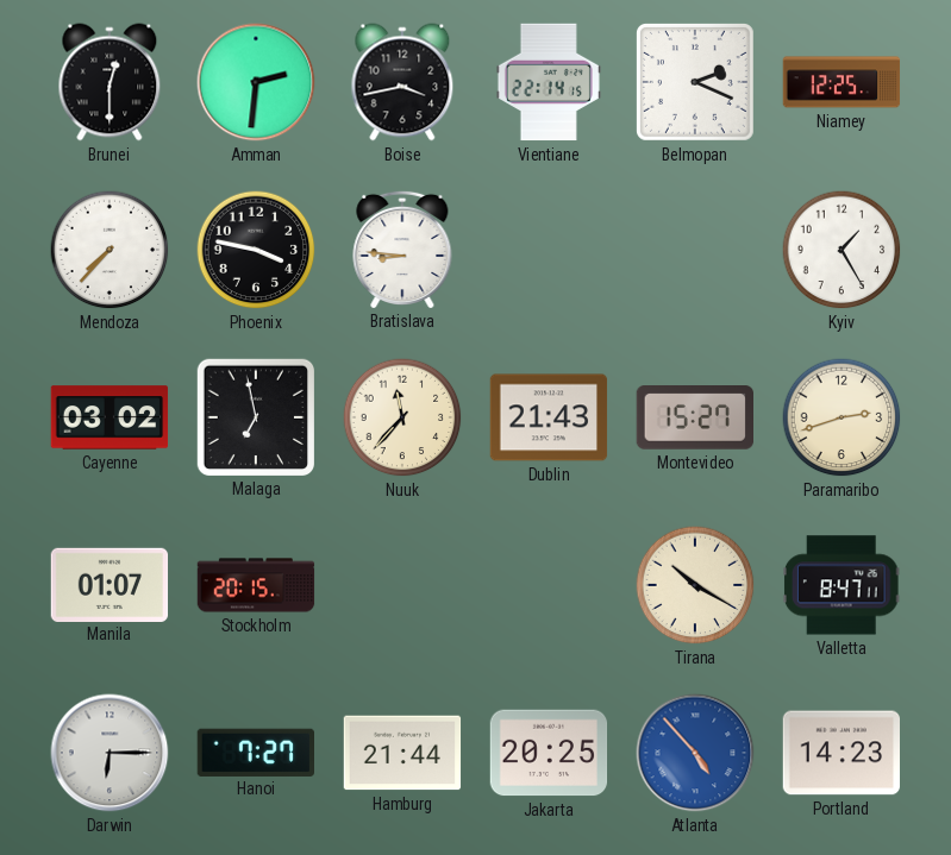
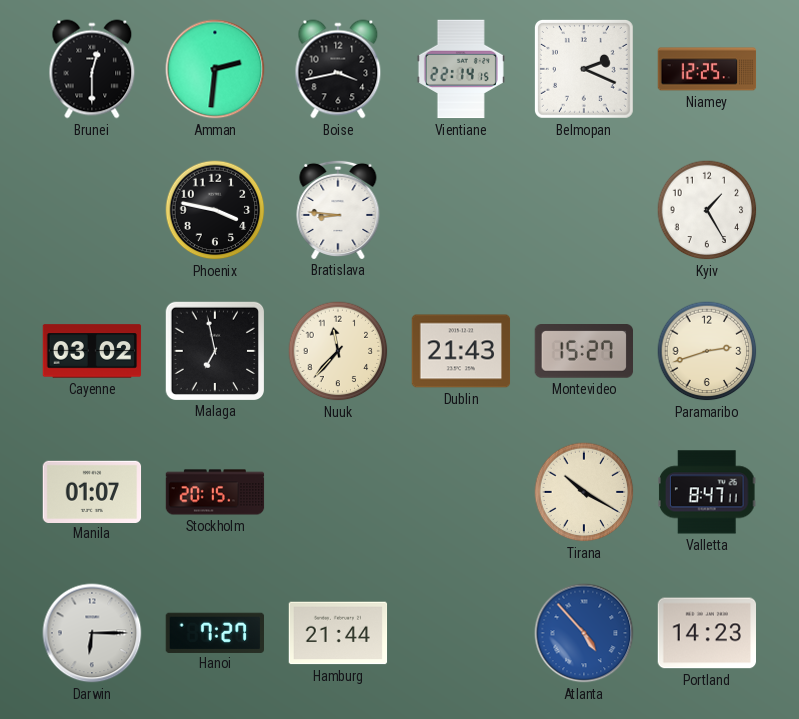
Mendoza: 7:37 -> none (110, 250)
Jakarta: 20:25 -> none (549, 753)
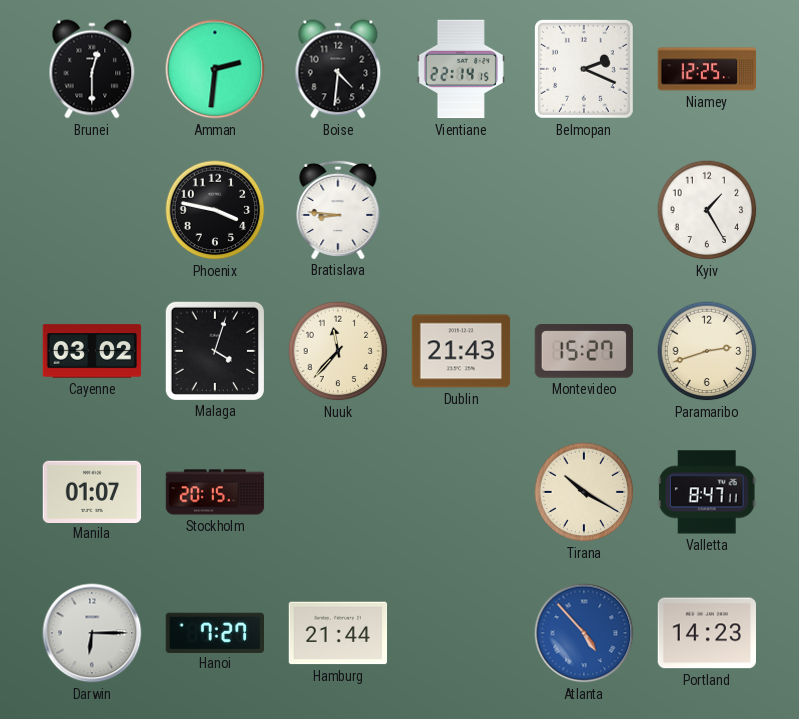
Boise: 3:43 -> 4:31 (338, 69)
Malaga: 6:58 -> 4:03 (214, 350)
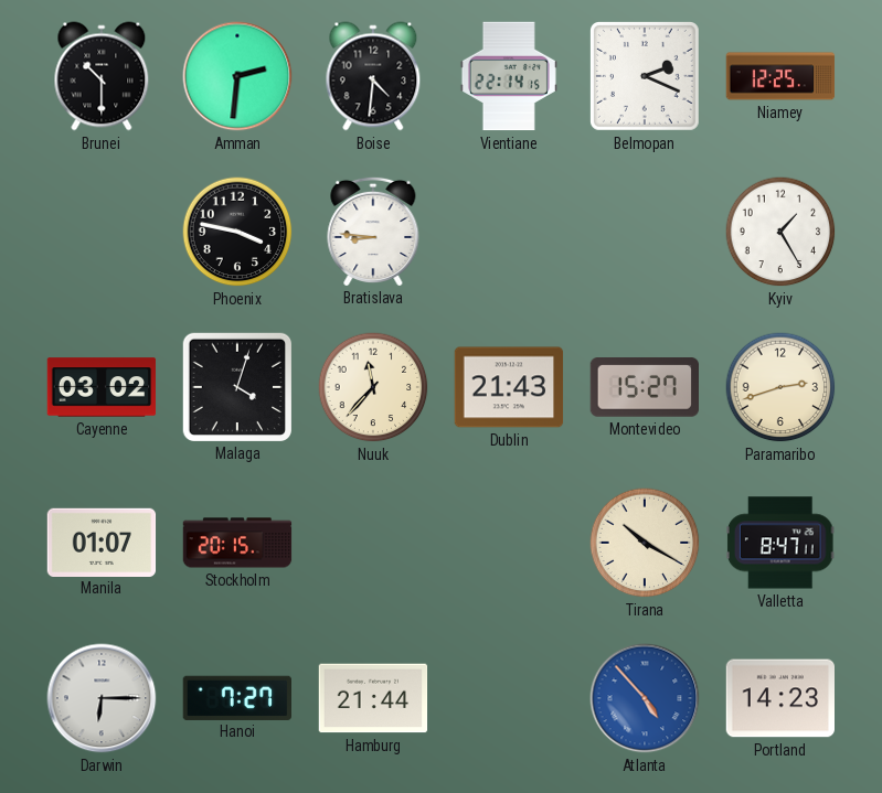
Brunei: 12:30 -> 10:30 (102, 76)
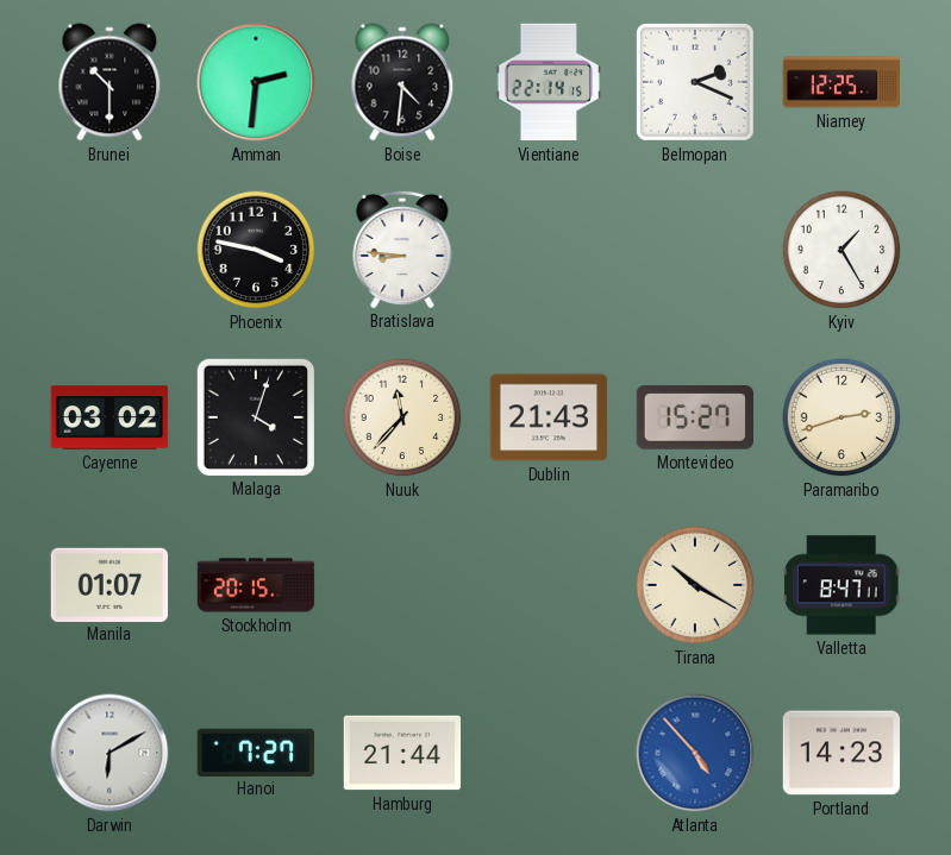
Darwin: 6:15 -> 6:10 (110, 753)
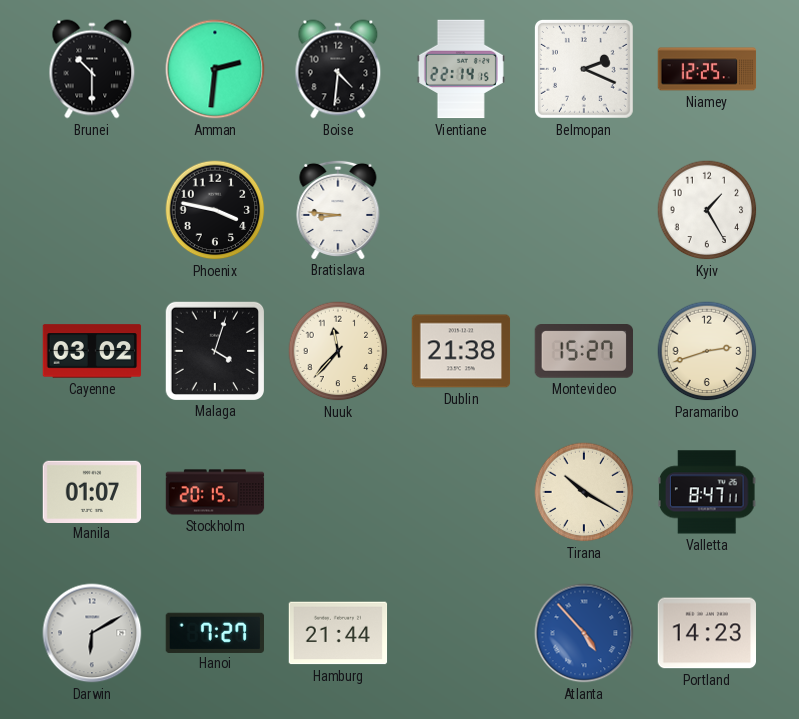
Dublin: 21:43 -> 21:38 (461, 351)
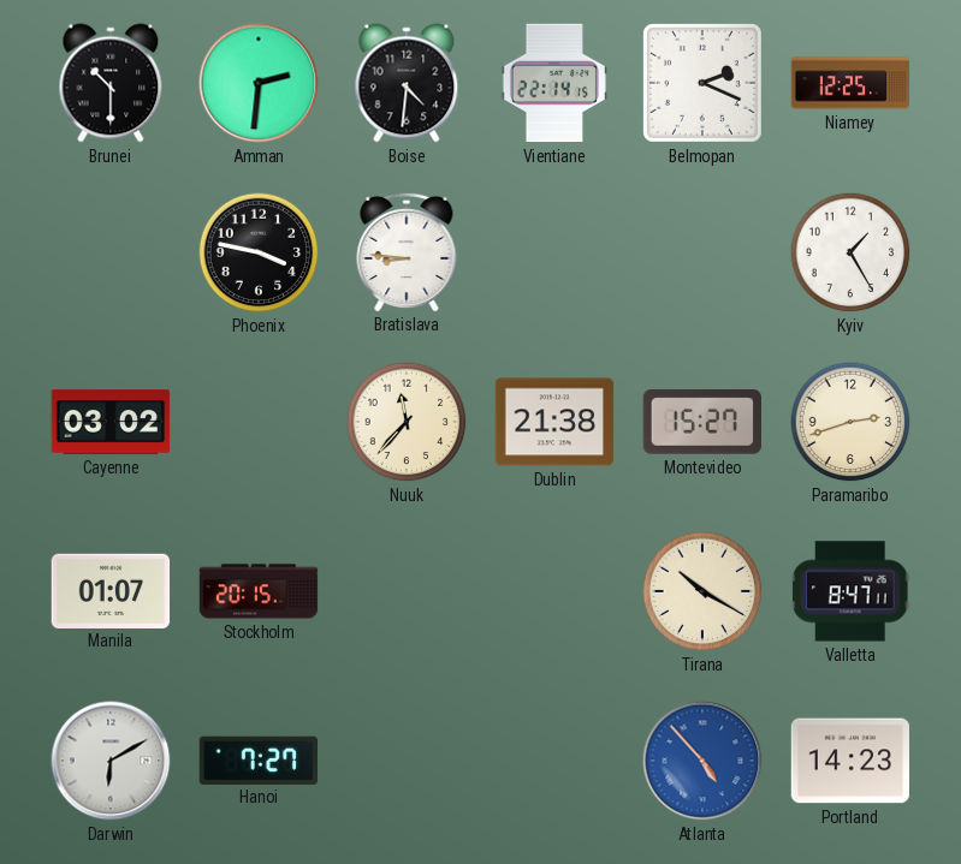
Malaga: 4:03 -> none (214, 350)
Hamburg: 21:44 -> none (338, 633)
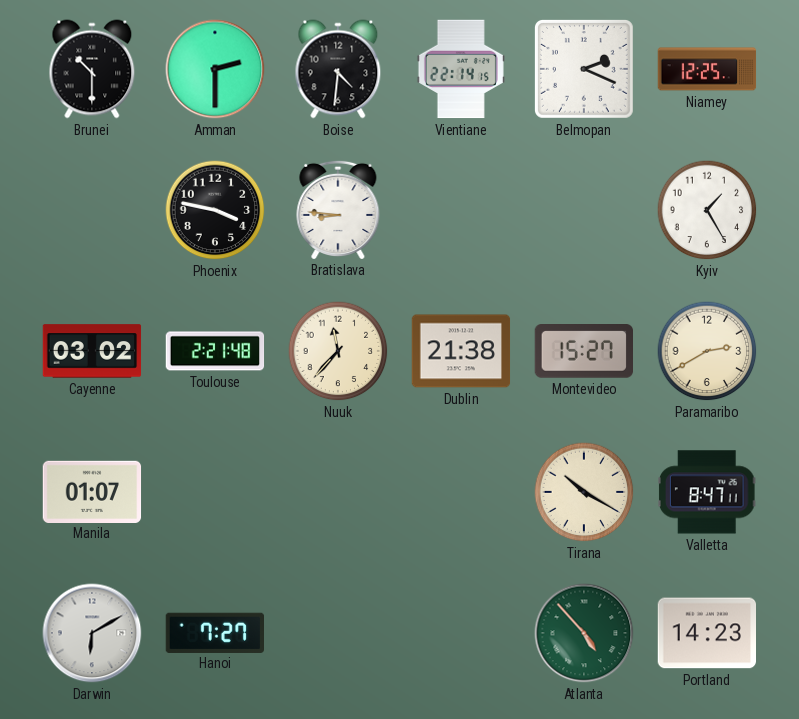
Amman: 2:31 -> 2:30 (215, 69)
Toulouse: none -> 2:21 (215, 351)
Paramaribo: 2:42 -> 2:40 (707, 351)
Stockholm: 20:15 -> none (259, 591)
Atlanta dial: blue -> green (584, 633)
